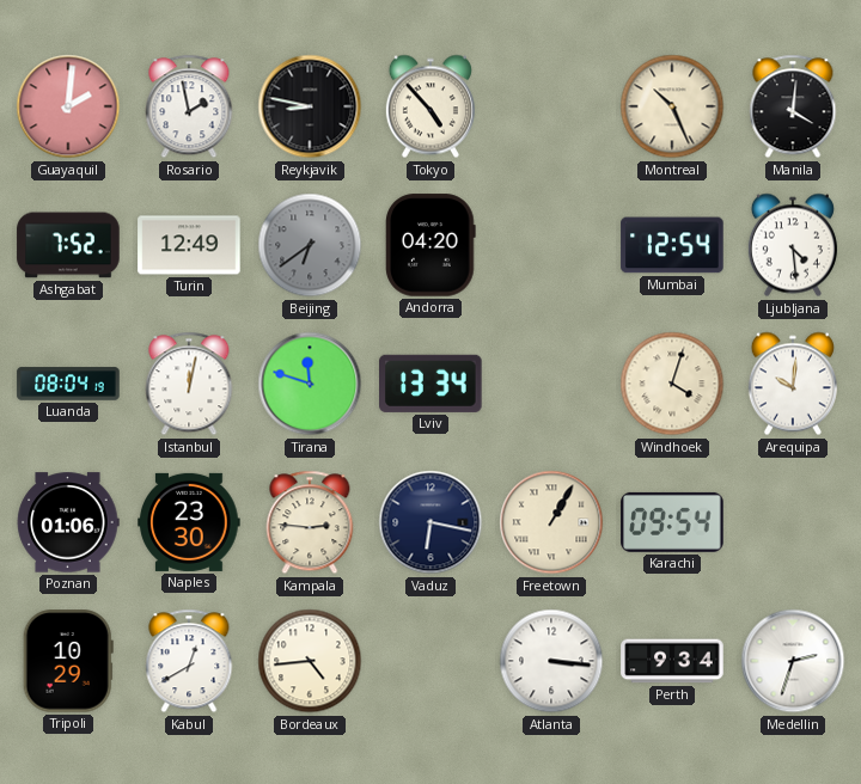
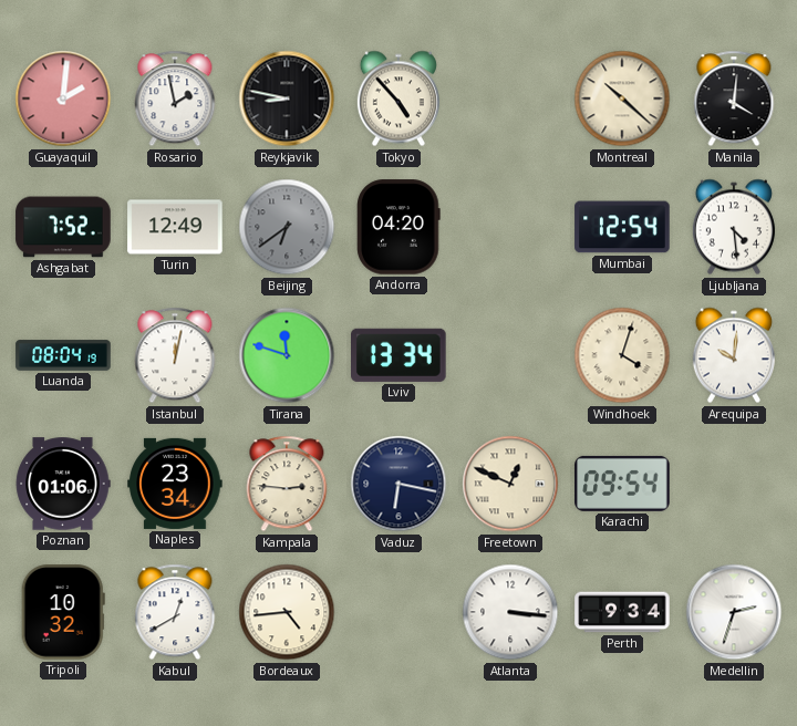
Montreal: 10:26 -> 10:22 (622, 98)
Naples: 23:30 -> 23:34 (175, 484)
Freetown: 1:05 -> 12:49 (510, 484)
Tripoli: 10:29 -> 10:32 (63, 612)
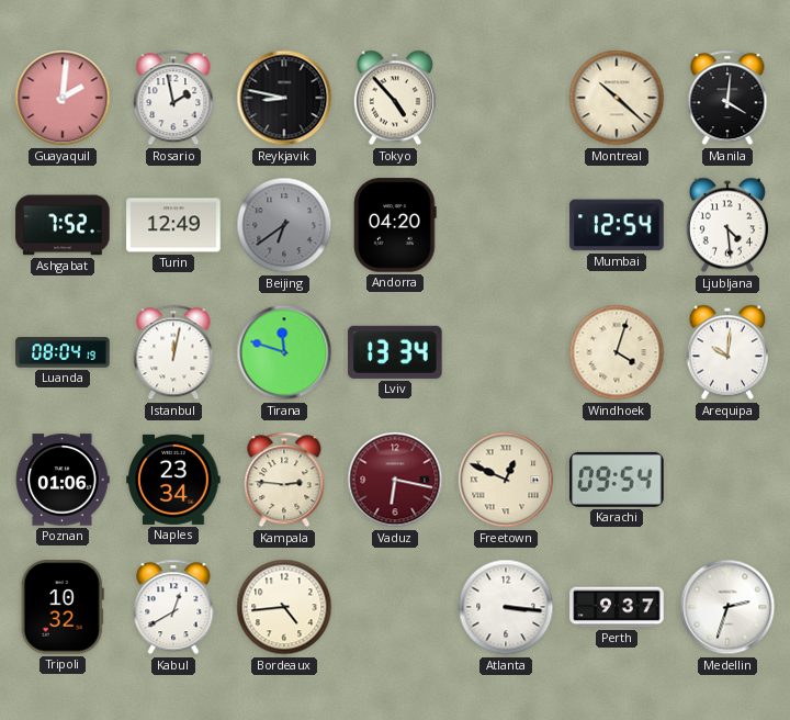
Vaduz dial: navy -> burgundy (395, 480)
Perth: 9:34 -> 9:37 (617, 607)
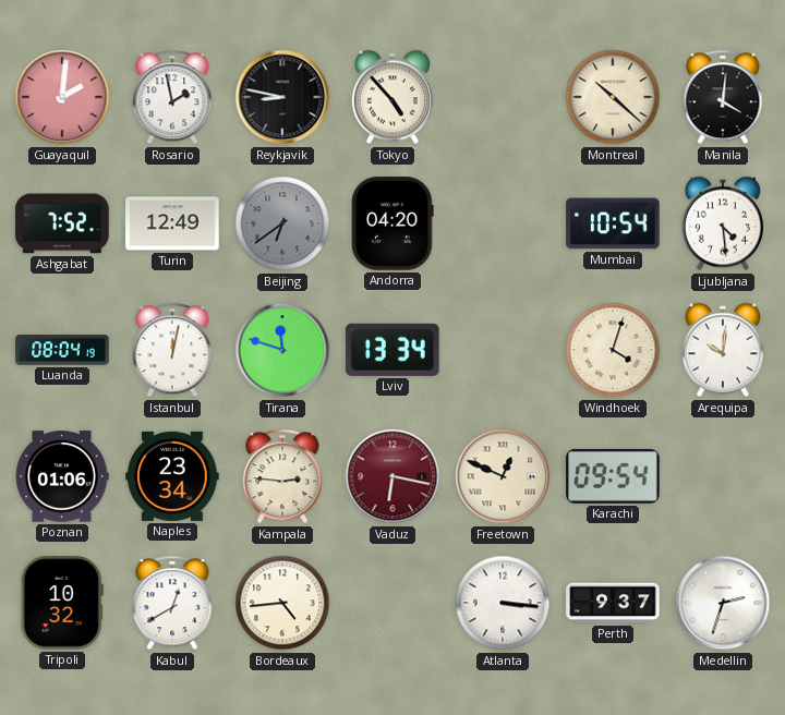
Mumbai: 12:54 -> 10:54 (613, 223)
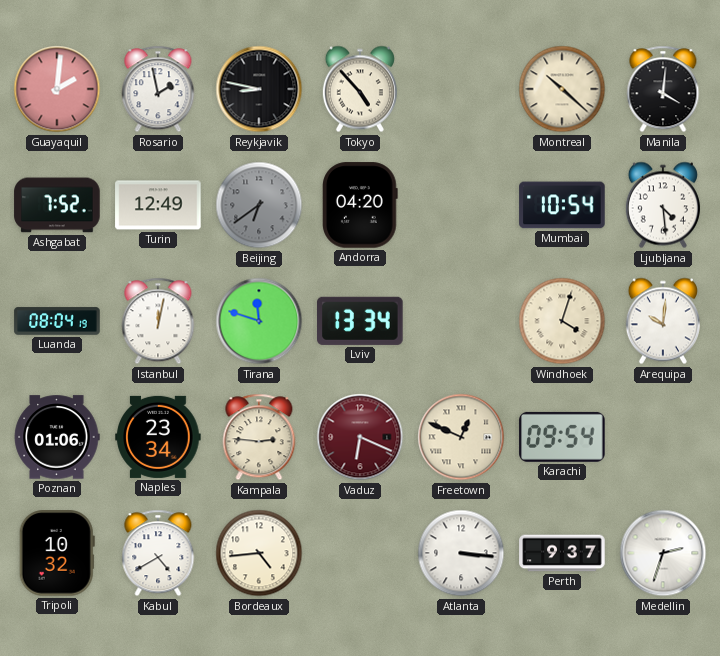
Vaduz: 6:17 -> 6:19 (360, 437)
Kabul: 12:40 -> 4:40 (158, 553)
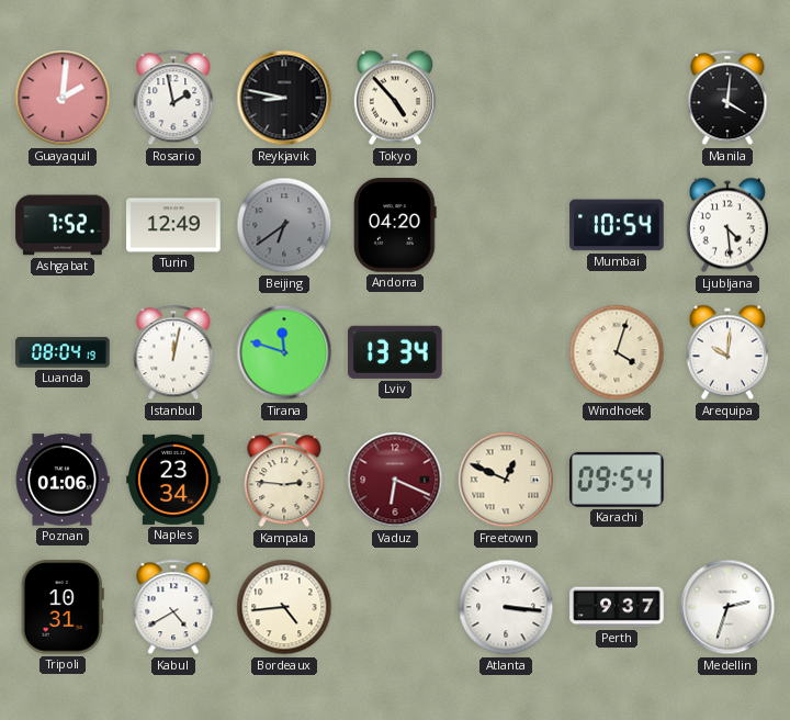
Montreal: 10:22 -> none (562, 89)
Tripoli: 10:32 -> 10:31 (63, 607)
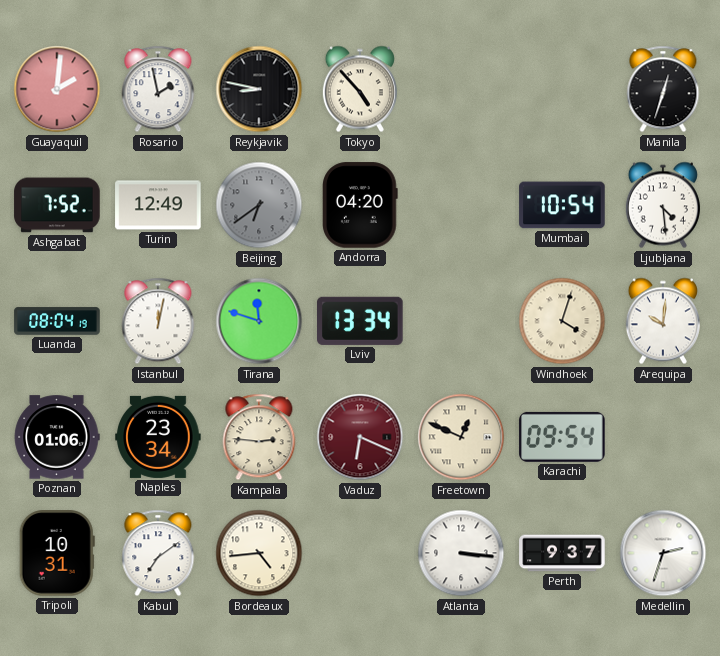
Manila: 4:01 -> 12:33 (663, 89)
Kabul: 4:40 -> 7:09 (158, 553)
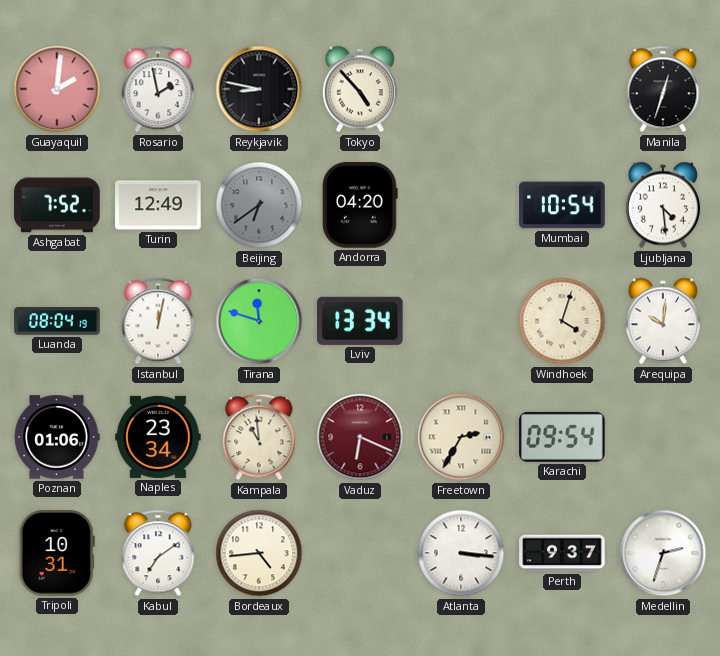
Kampala: 2:46 -> 10:59 (259, 437)
Freetown: 12:49 -> 2:35 (461, 437)
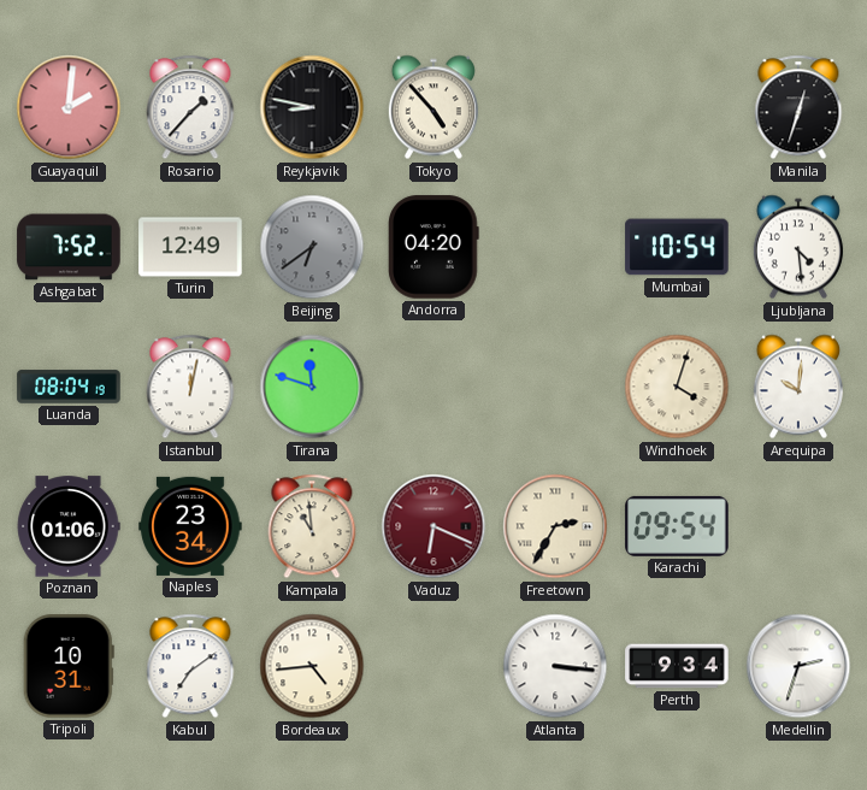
Rosario: 1:58 -> 1:37 (190, 107)
Lviv: 13:34 -> none (361, 321)
Perth: 9:37 -> 9:34 (677, 666)
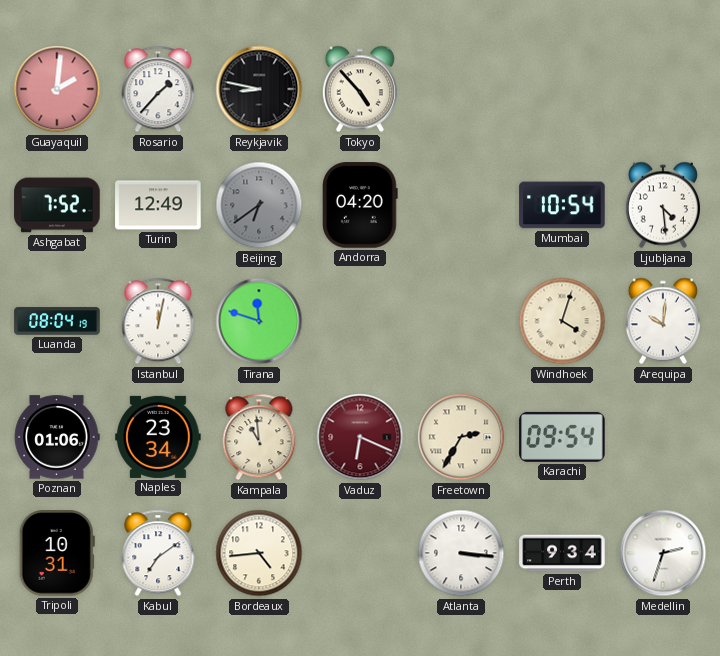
Manila: 12:33 -> none (798, 107)
